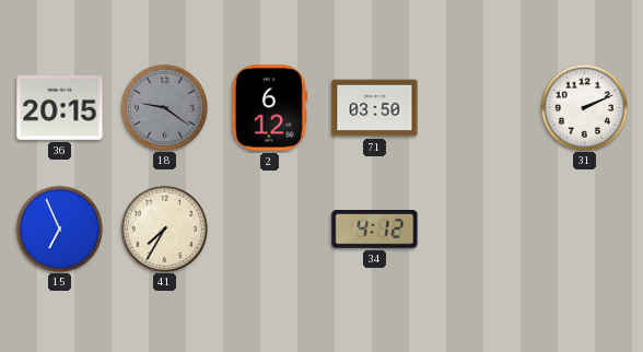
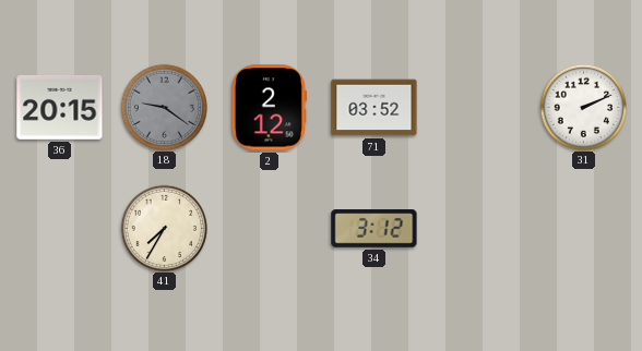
2: 6:12 -> 2:12 (269, 108)
71: 03:50 -> 03:52 (374, 108)
15: 6:56 -> none (59, 228)
34: 4:12 -> 3:12 (374, 229)
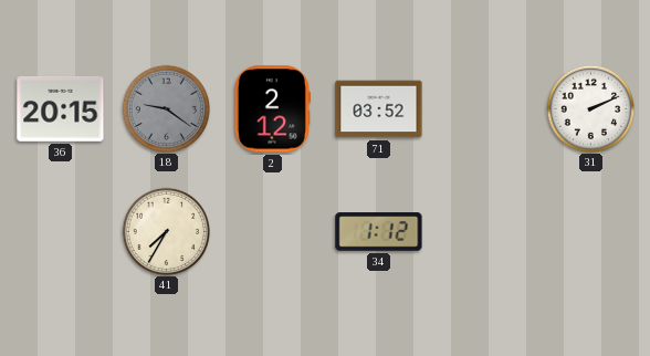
34: 3:12 -> 1:12 (379, 232)
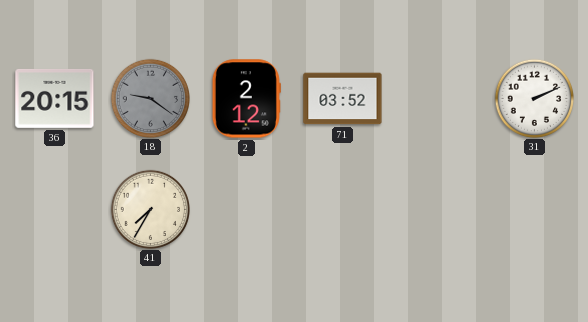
34: 1:12 -> none (379, 232)
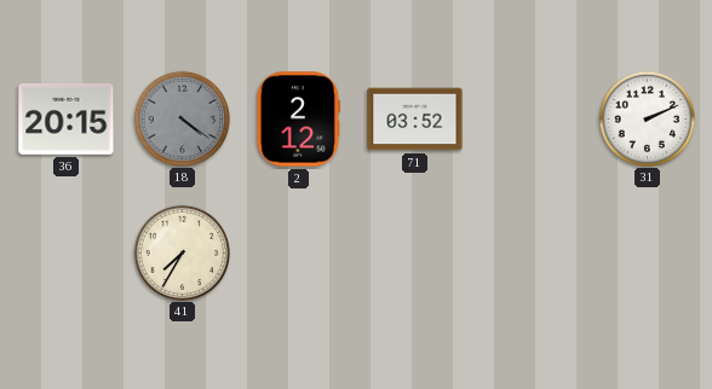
18: 9:21 -> 4:21 (182, 118)
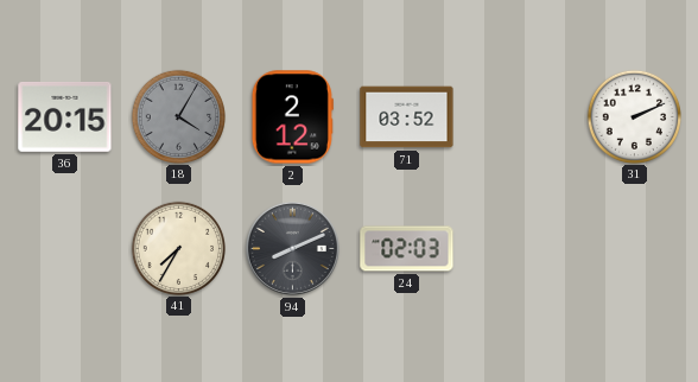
18: 4:21 -> 4:05 (178, 116)
94: none -> 8:11 (292, 248)
24: none -> 02:03 (407, 249)
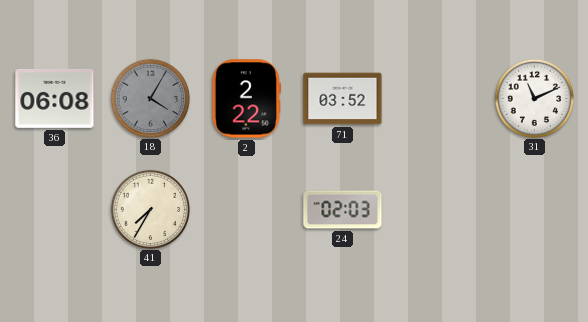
36: 20:15 -> 06:08 (55, 98)
2: 2:12 -> 2:22 (246, 99)
31: 2:11 -> 11:11 (534, 98)
94: 8:11 -> none (292, 248)
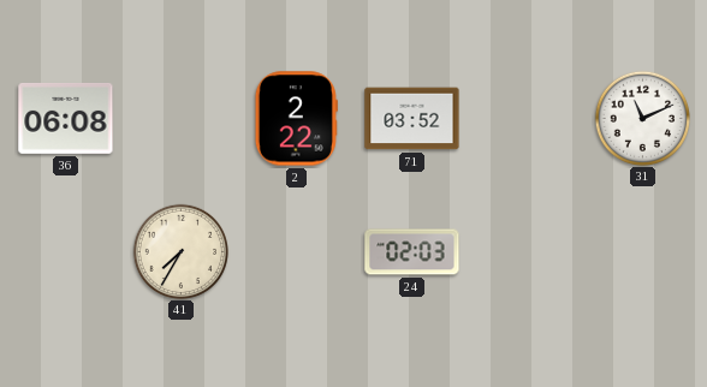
18: 4:05 -> none (150, 98)
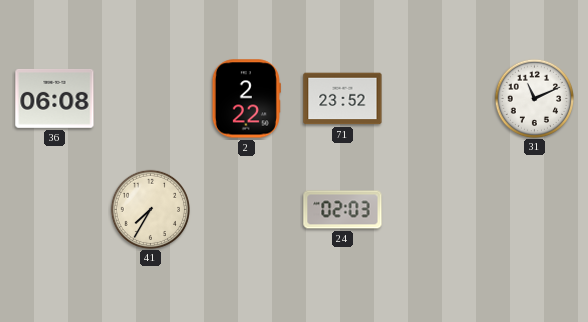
71: 03:52 -> 23:52 (343, 99)
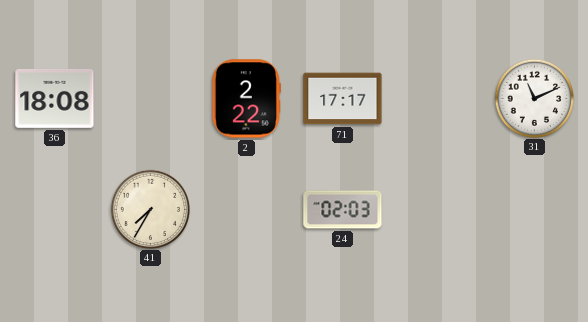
36: 06:08 -> 18:08 (55, 98)
71: 23:52 -> 17:17 (343, 99)
